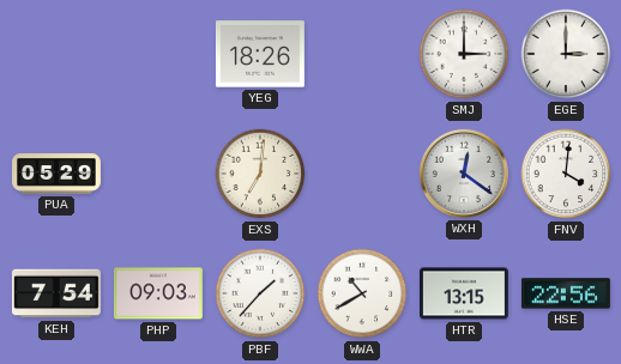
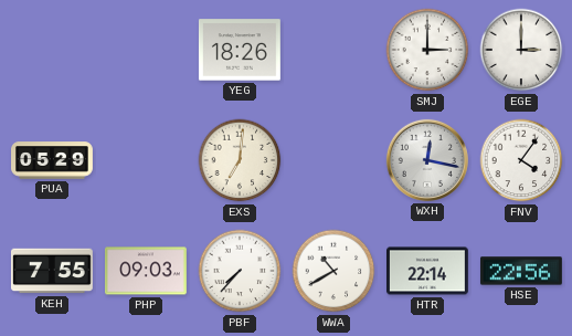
WXH: 12:21 -> 12:17 (427, 160)
FNV: 4:01 -> 4:06 (521, 160)
KEH: 7:54 -> 7:55 (52, 271)
PBF: 1:37 -> 7:37 (240, 271)
HTR: 13:15 -> 22:14 (428, 271)
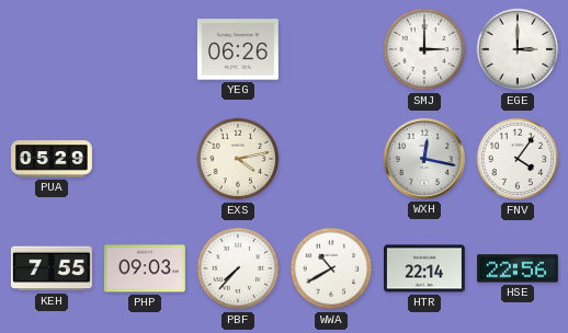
YEG: 18:26 -> 06:26 (238, 49)
EXS: 7:01 -> 4:13 (238, 159)
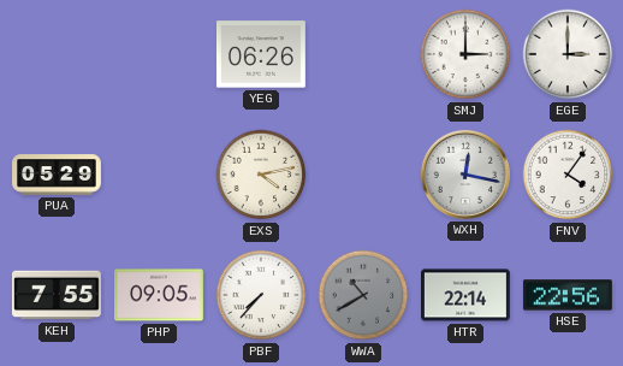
PHP: 09:03 -> 09:05 (160, 295)
WWA dial: white -> grey (363, 295)
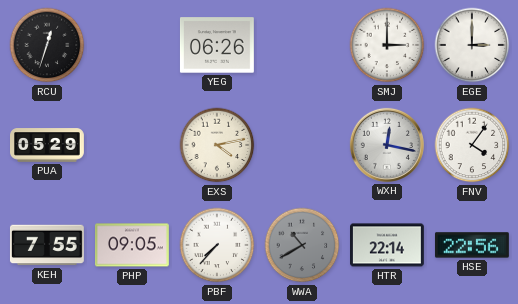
RCU: none -> 12:33 (47, 45)
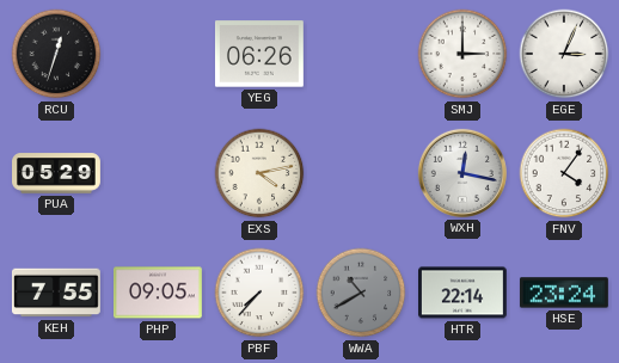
EGE: 3:00 -> 3:04 (564, 54)
HSE: 22:56 -> 23:24 (564, 293)
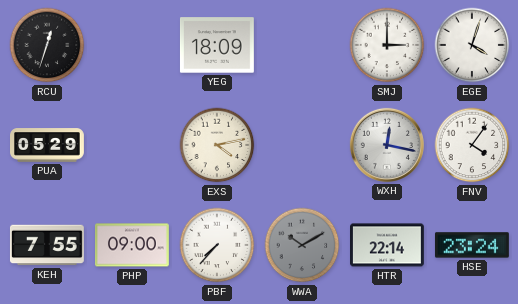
YEG: 06:26 -> 18:09 (217, 45)
EGE: 3:04 -> 4:03 (472, 45)
PHP: 09:05 -> 09:00 (133, 245)
WWA: 10:40 -> 10:10 (302, 245)
